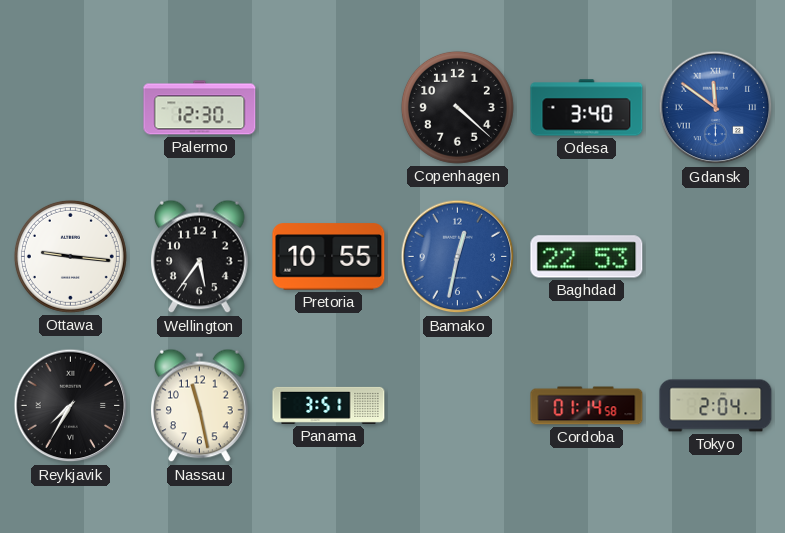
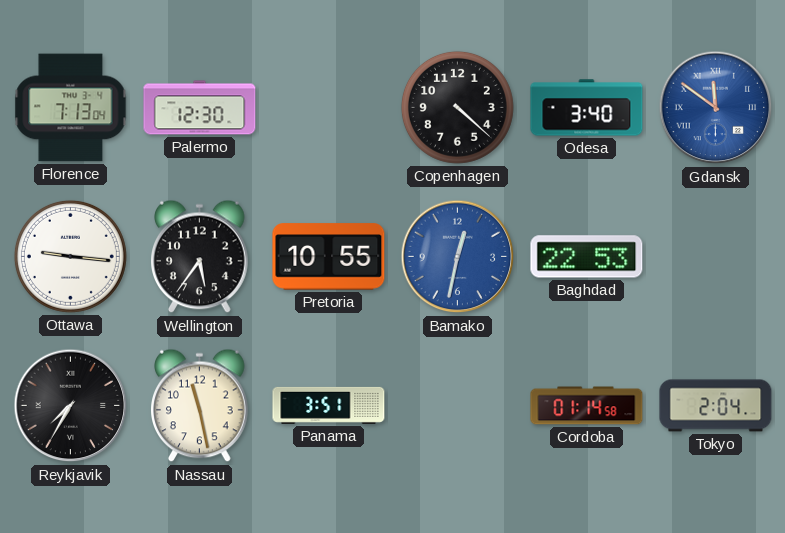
Florence: none -> 7:13 (71, 108)
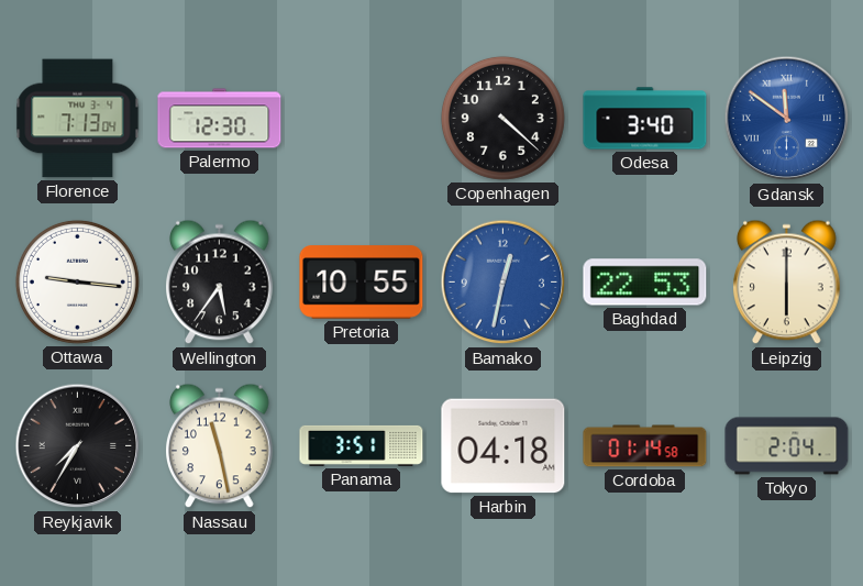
Leipzig: none -> 6:00 (787, 283)
Harbin: none -> 04:18 (504, 446)
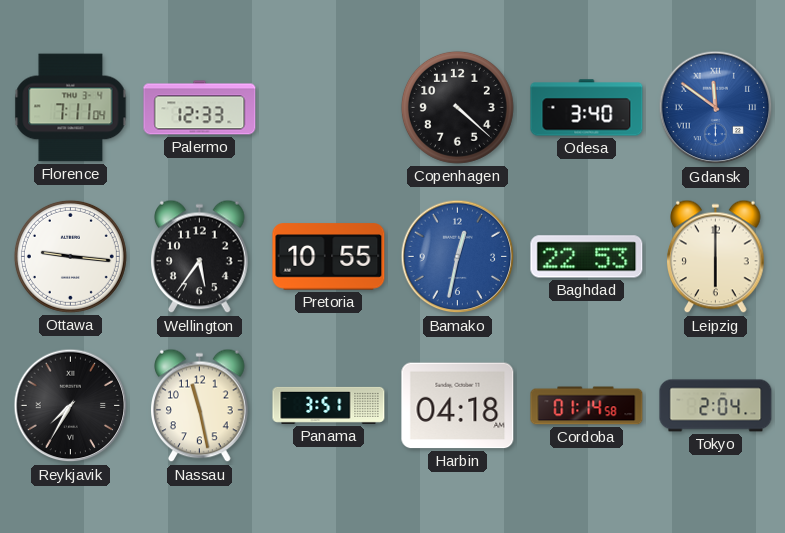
Florence: 7:13 -> 7:11 (71, 108)
Palermo: 12:30 -> 12:33 (200, 108)
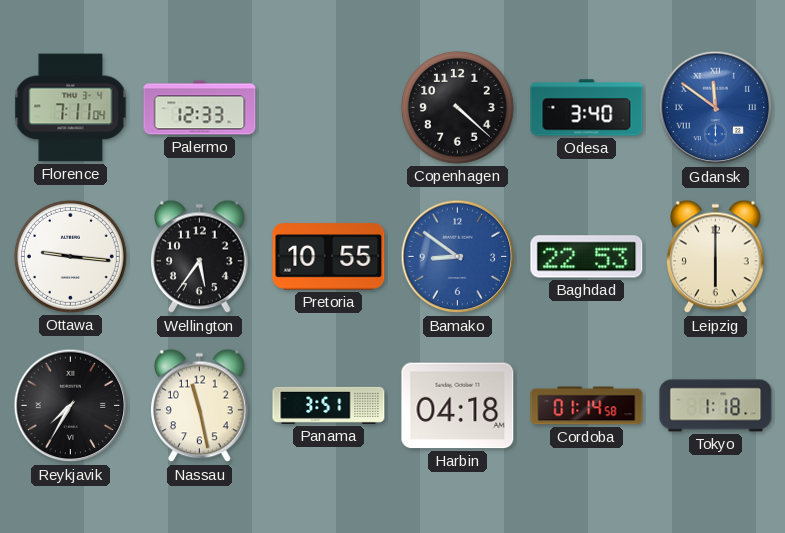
Bamako: 12:32 -> 8:51 (458, 257)
Tokyo: 2:04 -> 1:18 (716, 406)
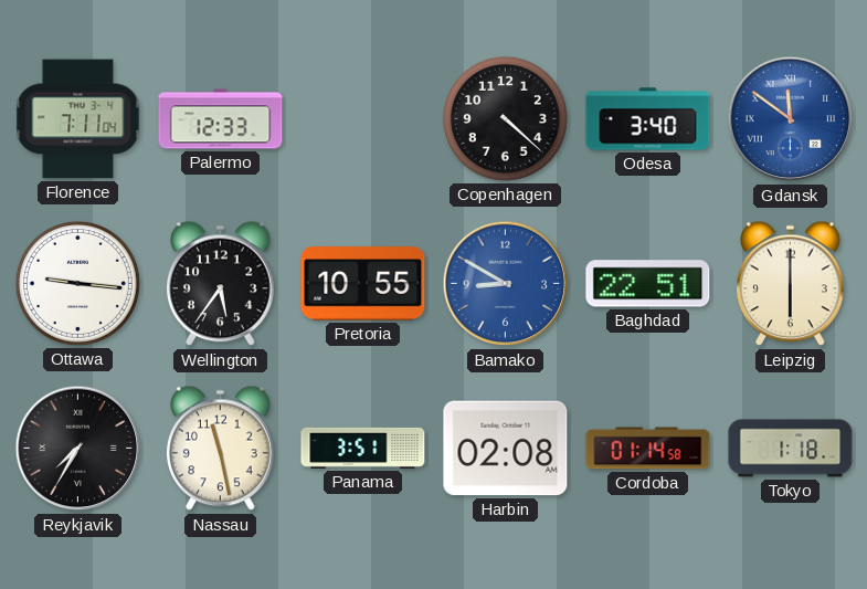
Bamako: 8:51 -> 8:50 (506, 284)
Baghdad: 22:53 -> 22:51 (648, 284)
Harbin: 04:18 -> 02:08 (506, 449)
